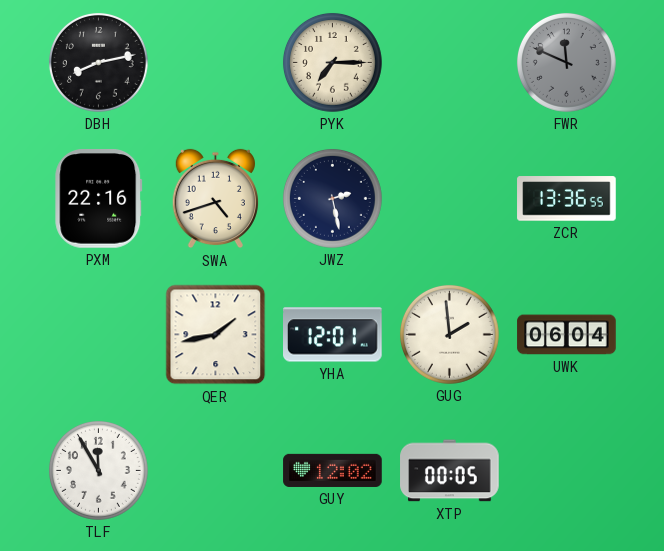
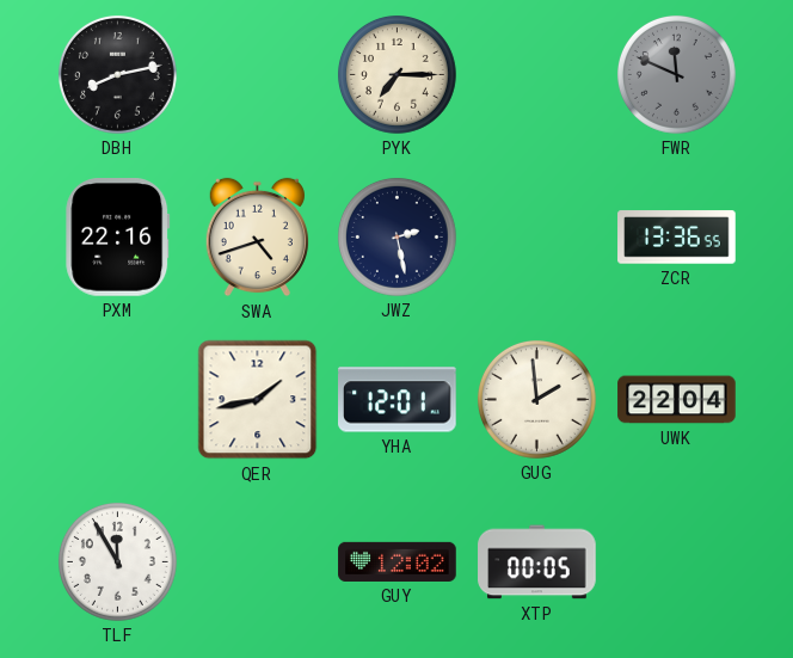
UWK: 06:04 -> 22:04 (677, 400)
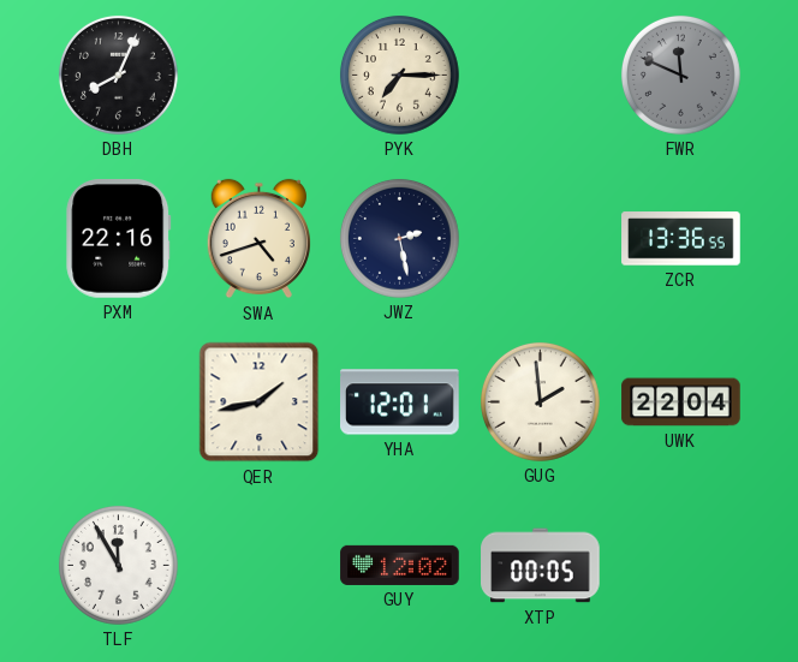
DBH: 8:13 -> 8:04 (118, 74)
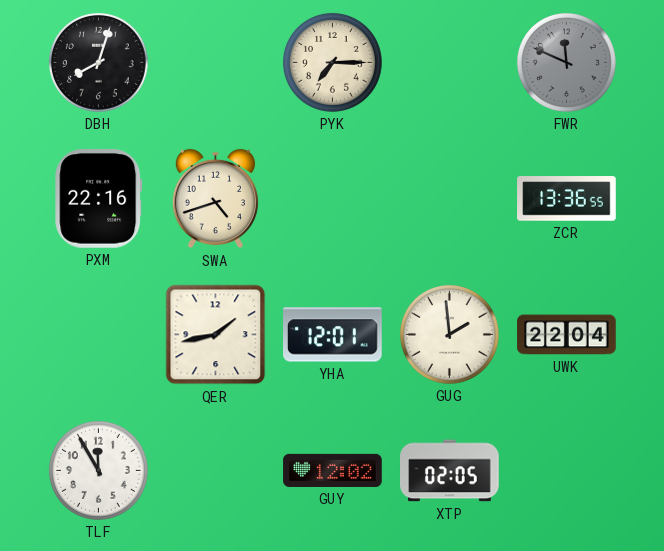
DBH: 8:04 -> 8:03 (98, 62)
JWZ: 2:28 -> none (399, 238)
XTP: 00:05 -> 02:05 (450, 471)
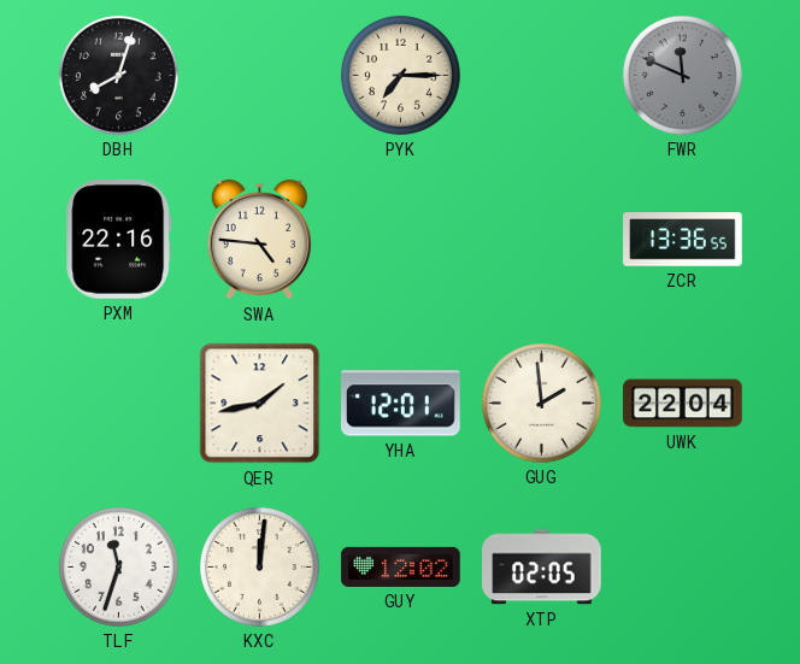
SWA: 4:42 -> 4:46 (259, 240)
TLF: 11:55 -> 11:33 (118, 566)
KXC: none -> 12:01 (259, 566)
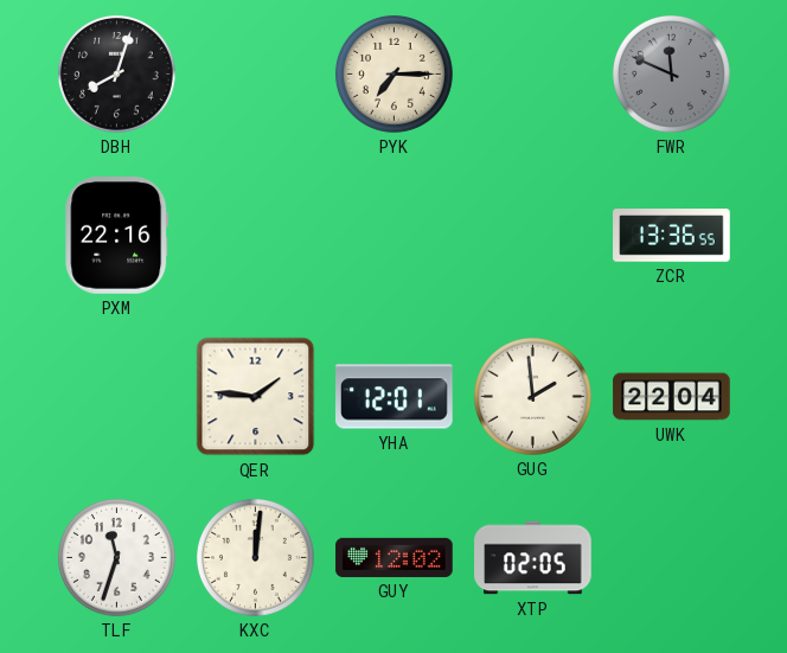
SWA: 4:46 -> none (259, 240)
QER: 1:43 -> 1:46 (256, 397)
